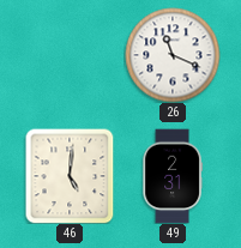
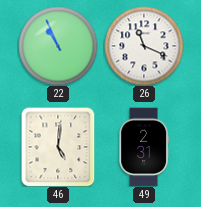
22: none -> 10:56 (58, 46)
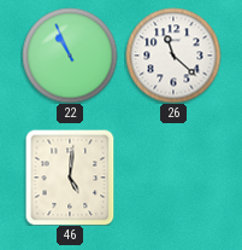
26: 11:19 -> 11:22 (173, 56)
49: 2:31 -> none (144, 147)
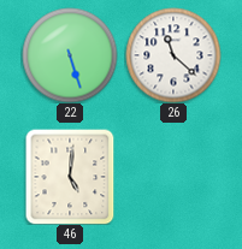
22: 10:56 -> 5:27 (70, 55)
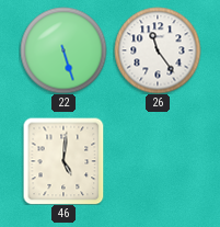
26: 11:22 -> 11:24 (158, 50)
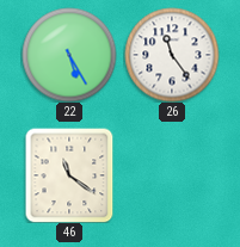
22: 5:27 -> 5:25 (69, 55)
46: 5:01 -> 11:21 (69, 175)
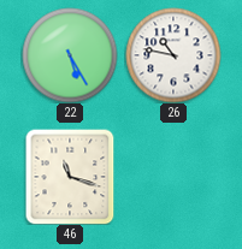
26: 11:24 -> 10:47 (173, 55)
46: 11:21 -> 11:18 (70, 177)
